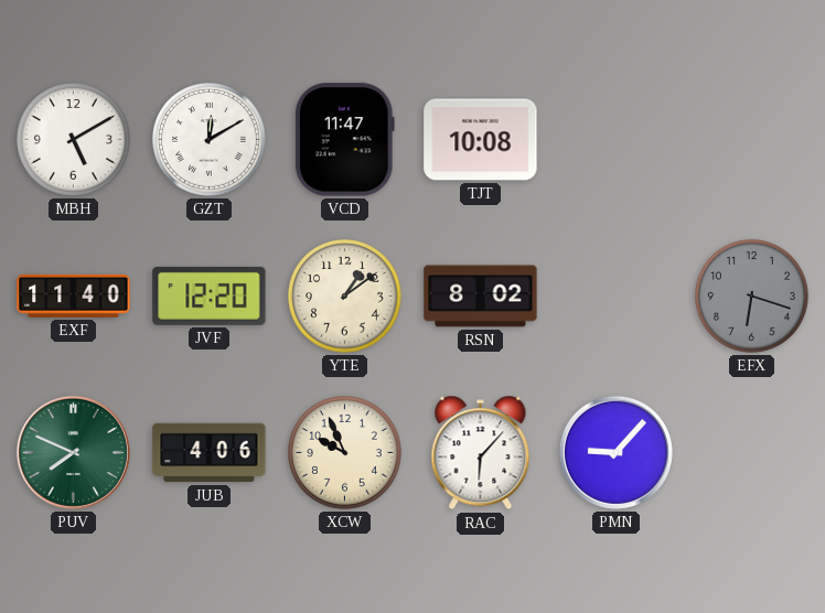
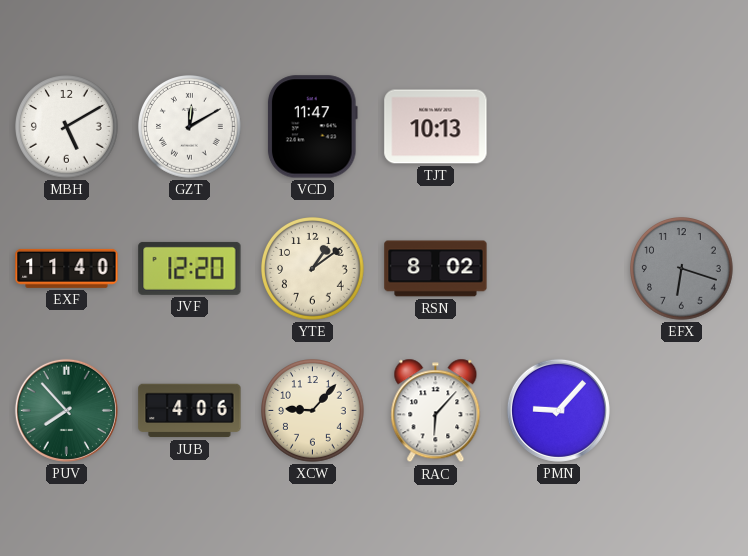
TJT: 10:08 -> 10:13 (436, 127)
PUV: 7:49 -> 7:53 (66, 410)
XCW: 9:56 -> 9:07 (313, 411)
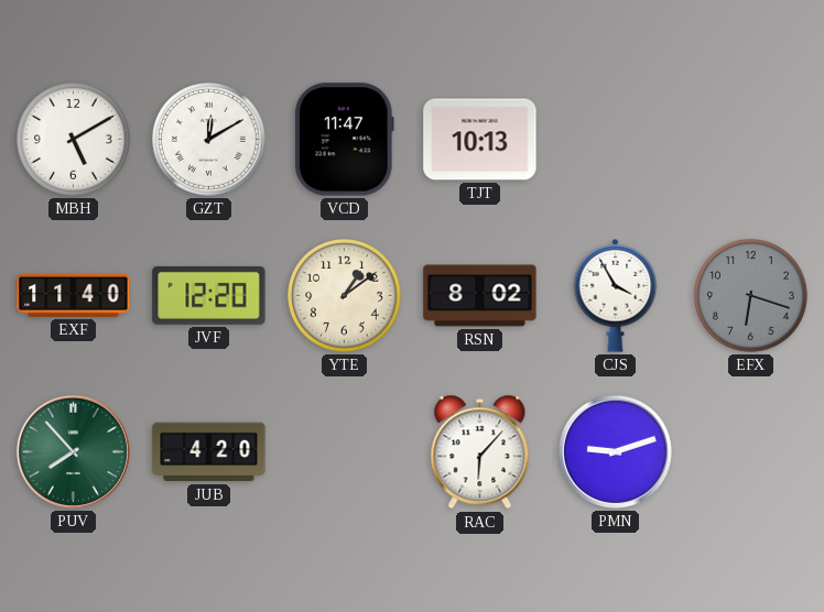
CJS: none -> 3:55 (616, 296)
JUB: 4:06 -> 4:20 (209, 452)
XCW: 9:07 -> none (313, 411)
PMN: 9:07 -> 9:12 (615, 451)
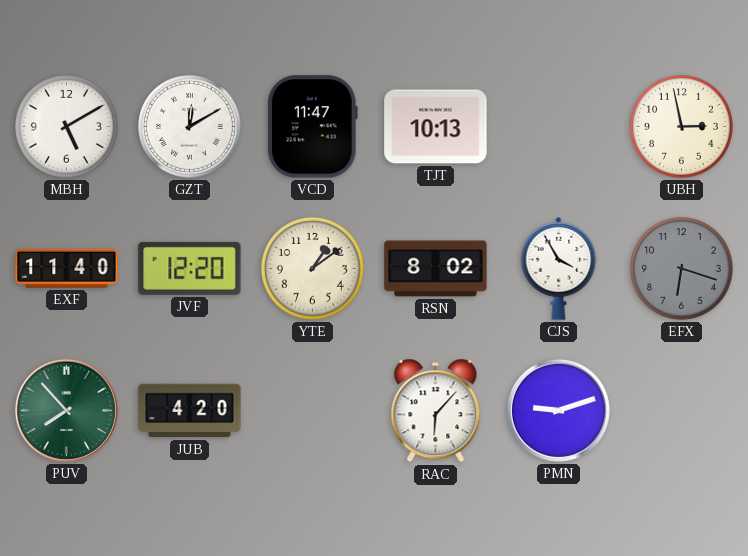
UBH: none -> 2:58 (682, 127)
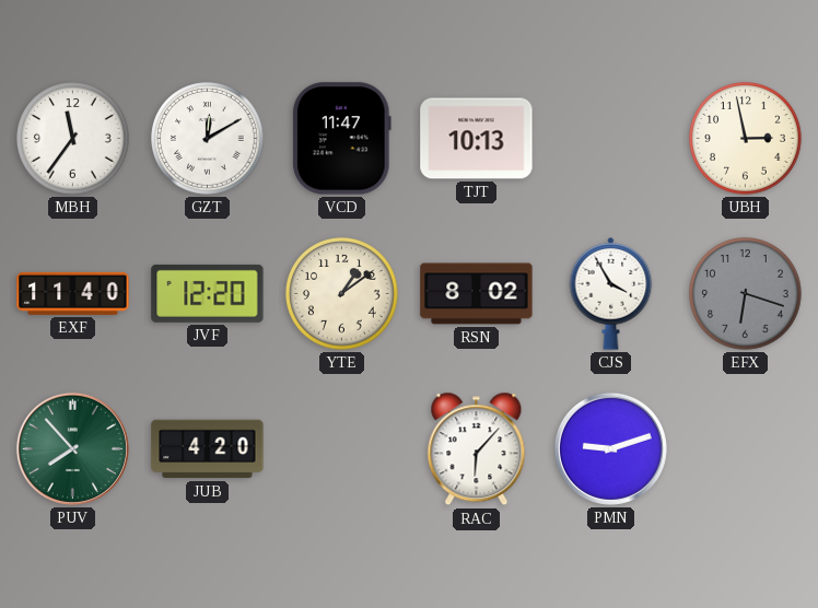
MBH: 5:10 -> 11:36 (73, 139)
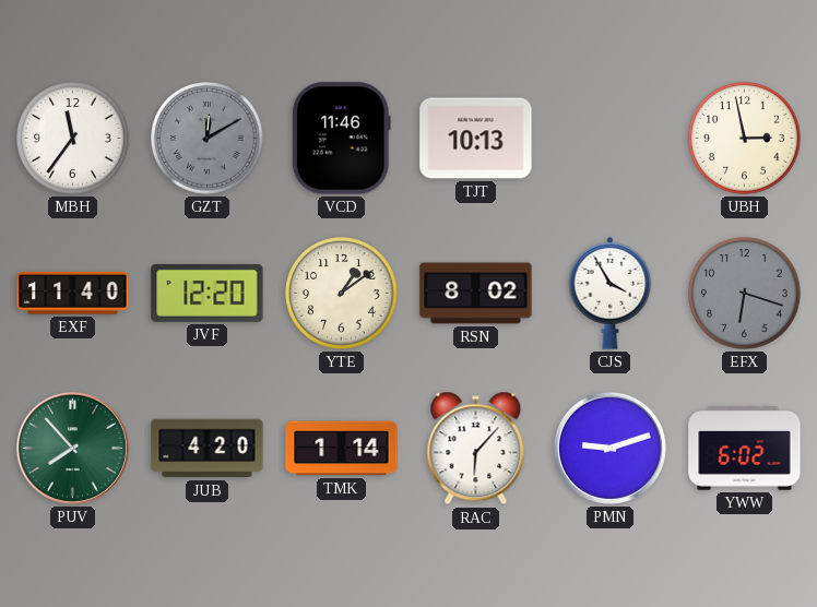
GZT dial: white -> grey (208, 139)
VCD: 11:47 -> 11:46 (341, 139)
TMK: none -> 1:14 (342, 449)
YWW: none -> 6:02 (745, 449)
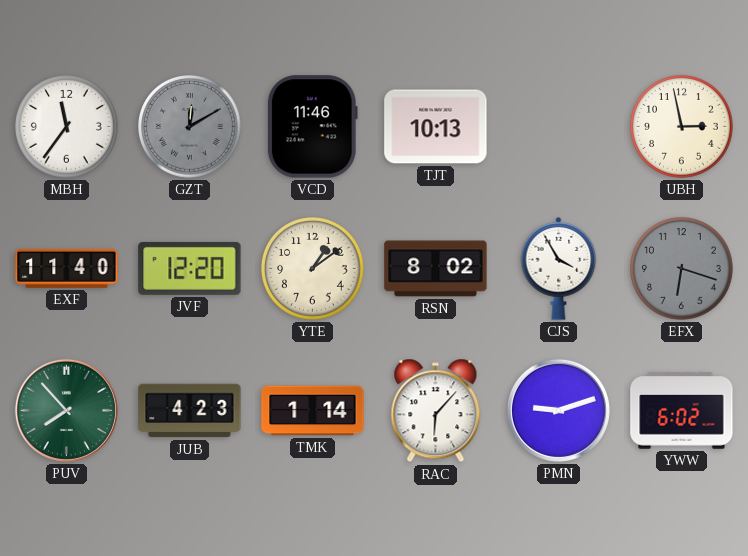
JUB: 4:20 -> 4:23 (190, 411)
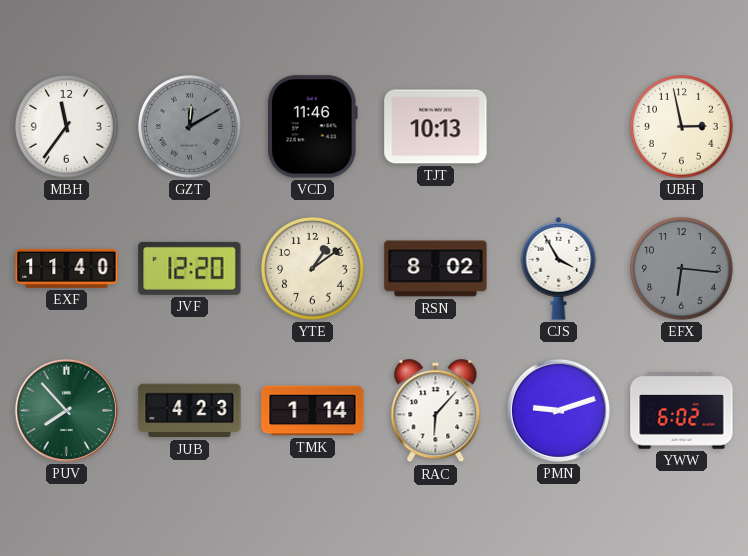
EFX: 6:18 -> 6:16 (682, 269)
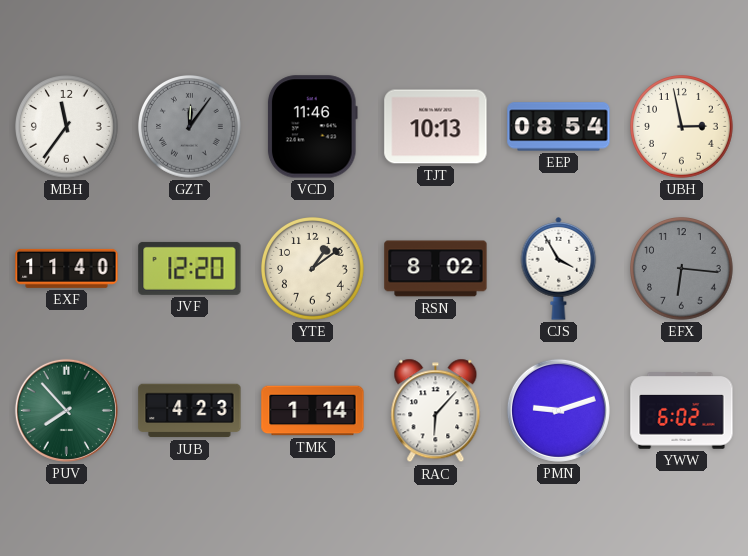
GZT: 12:10 -> 12:06 (190, 127)
EEP: none -> 08:54 (559, 127)
